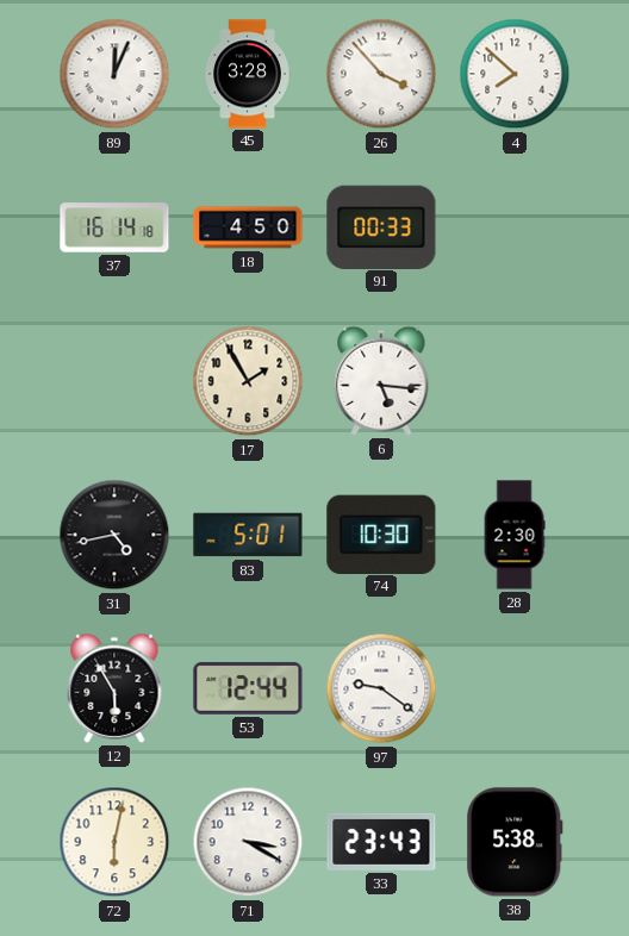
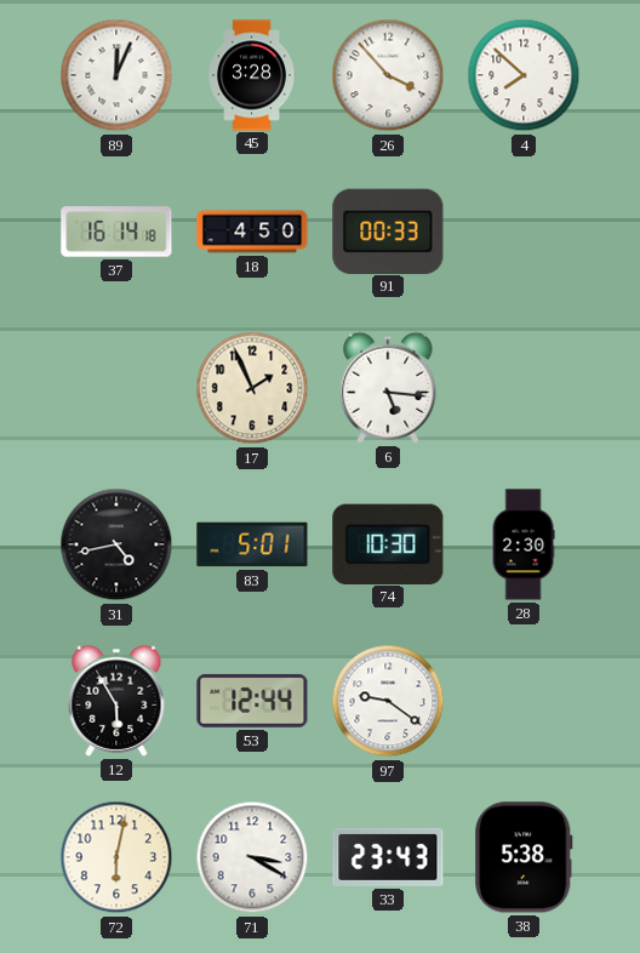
17: 1:55 -> 1:56 (252, 388)
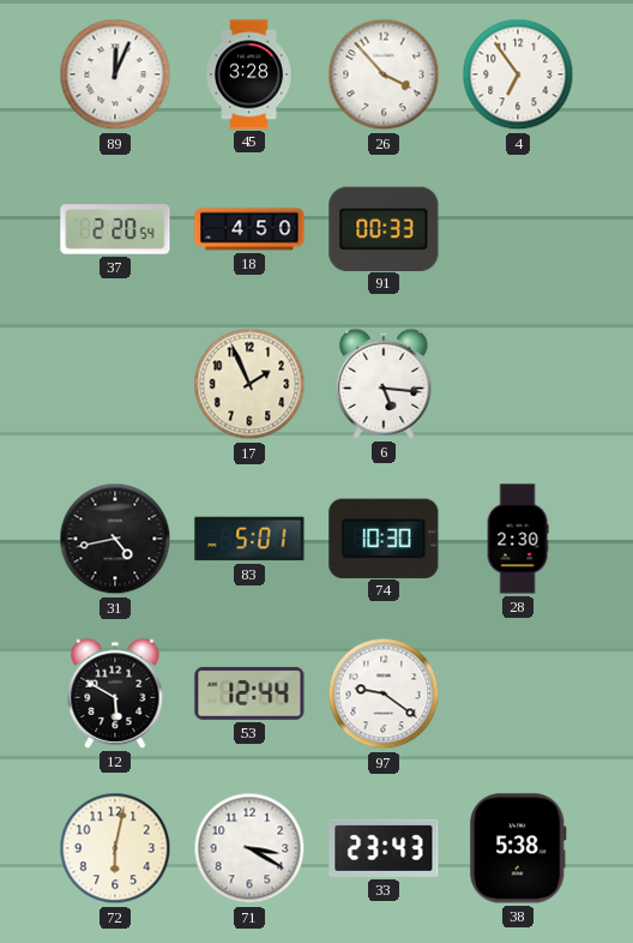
4: 7:52 -> 6:54 (518, 74)
37: 16:14 -> 2:20 (115, 229)
12: 5:55 -> 5:50 (115, 693)
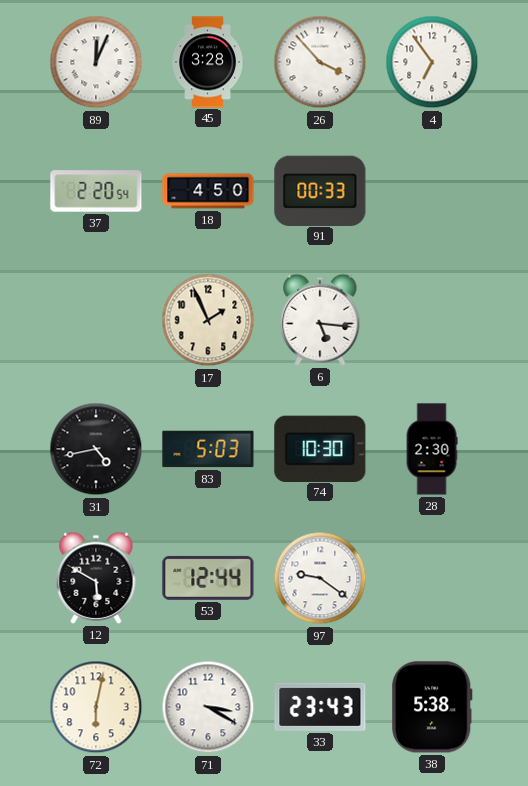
83: 5:01 -> 5:03 (208, 449)
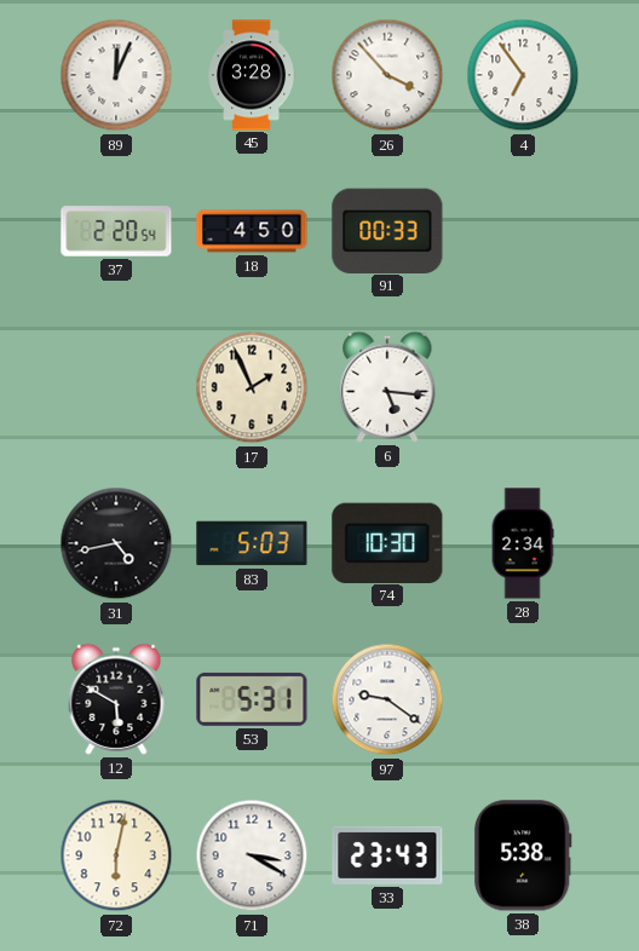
28: 2:30 -> 2:34 (523, 543)
53: 12:44 -> 5:31 (252, 699)
